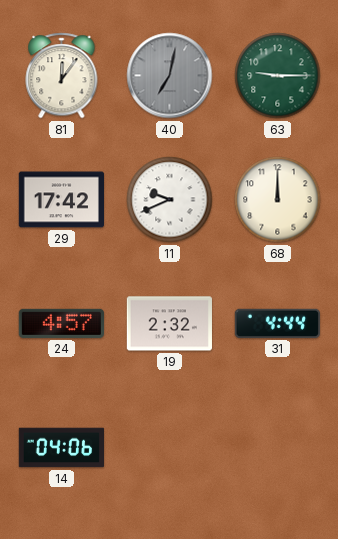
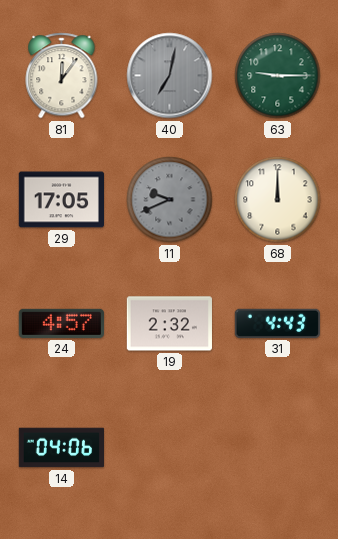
29: 17:42 -> 17:05 (61, 200)
11 dial: white -> grey (170, 200)
31: 4:44 -> 4:43 (277, 323)
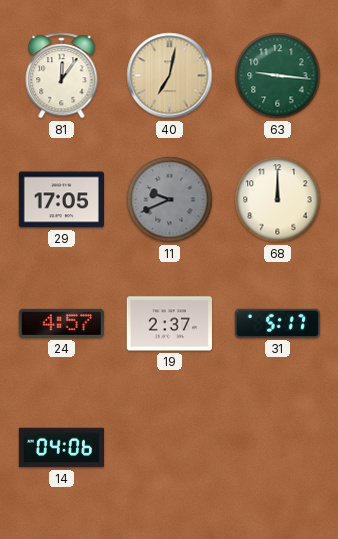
40 dial: grey -> champagne (170, 76)
63: 9:15 -> 9:16 (278, 76)
19: 2:32 -> 2:37 (169, 324)
31: 4:43 -> 5:17 (277, 323)
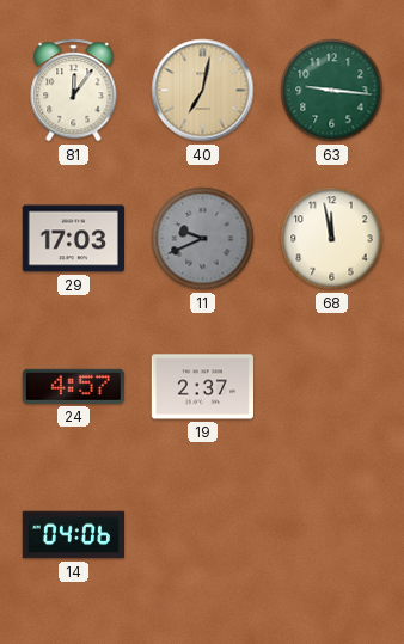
29: 17:05 -> 17:03 (73, 239)
68: 12:00 -> 11:58 (332, 239)
31: 5:17 -> none (277, 323)
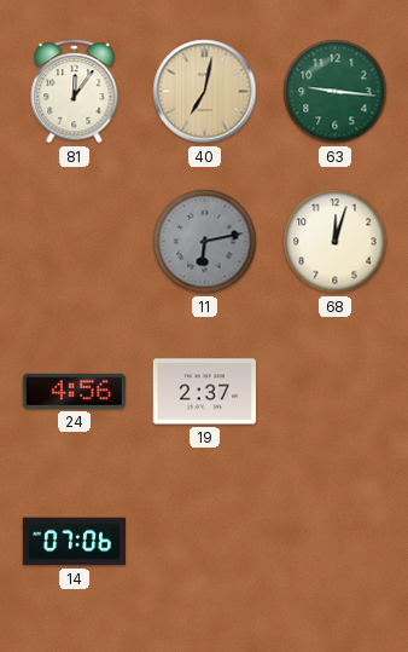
29: 17:03 -> none (73, 239)
11: 9:41 -> 6:13 (205, 242)
68: 11:58 -> 12:03 (336, 242)
24: 4:57 -> 4:56 (74, 391)
14: 04:06 -> 07:06 (74, 542)
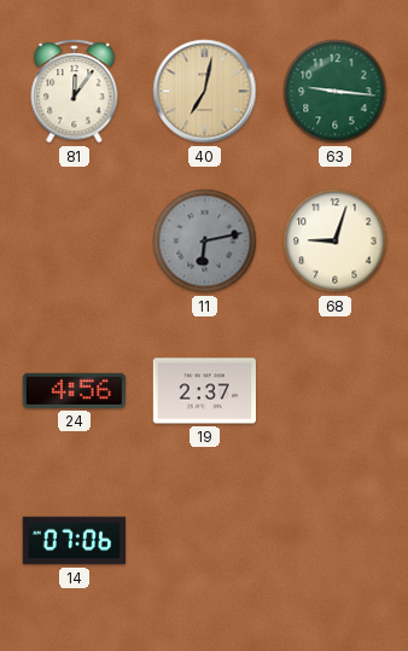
68: 12:03 -> 9:03 (336, 242)
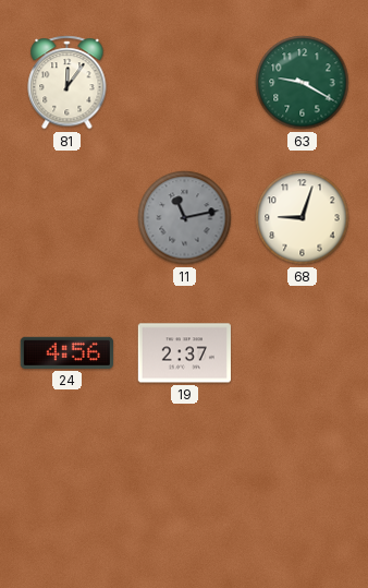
40: 7:02 -> none (205, 92)
63: 9:16 -> 9:20 (303, 83)
11: 6:13 -> 11:13 (185, 218)
14: 07:06 -> none (74, 541)
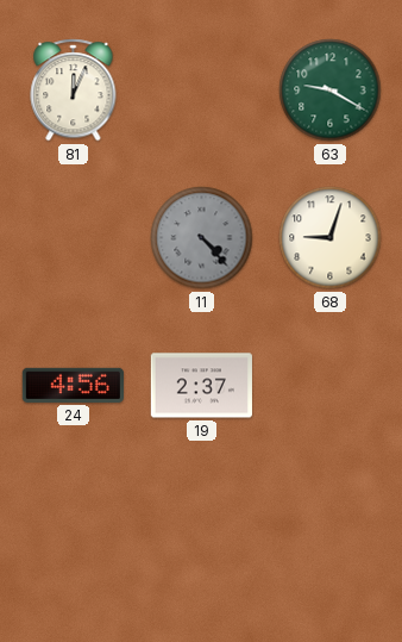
81: 12:06 -> 12:04 (74, 91)
11: 11:13 -> 4:23 (202, 238)
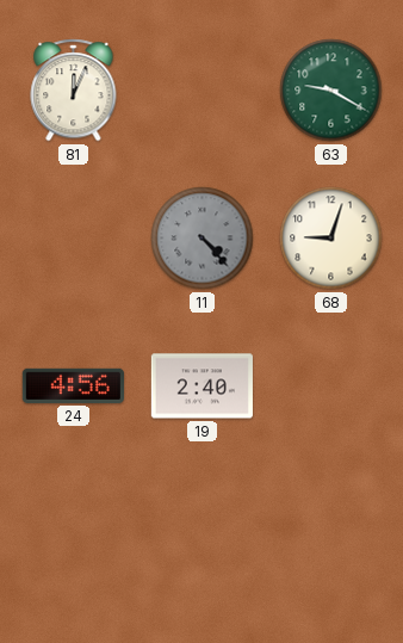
19: 2:37 -> 2:40 (201, 387)
